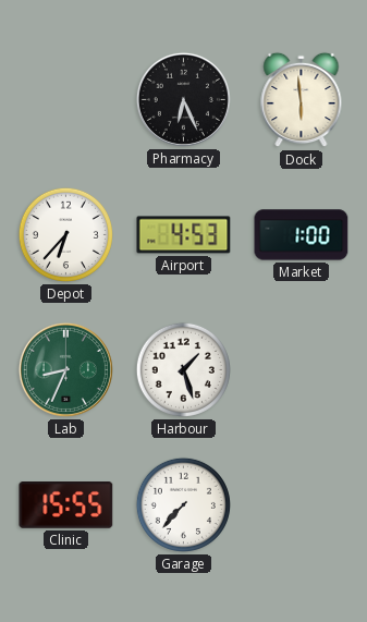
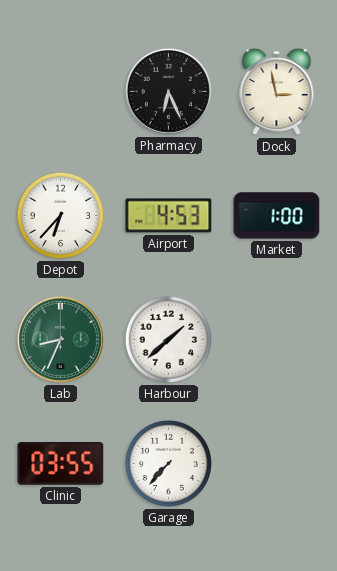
Dock: 5:59 -> 2:58 (277, 92)
Harbour: 1:27 -> 1:38 (168, 339)
Clinic: 15:55 -> 03:55 (61, 464)
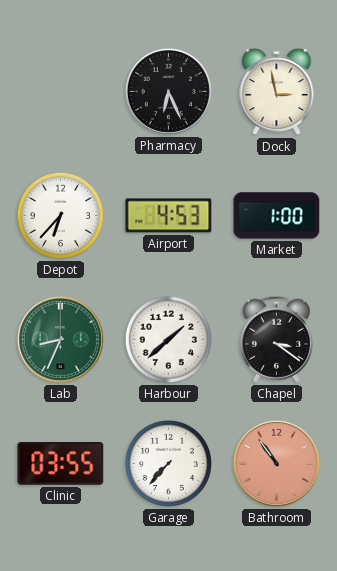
Chapel: none -> 3:21 (276, 339)
Bathroom: none -> 10:54 (276, 463)
